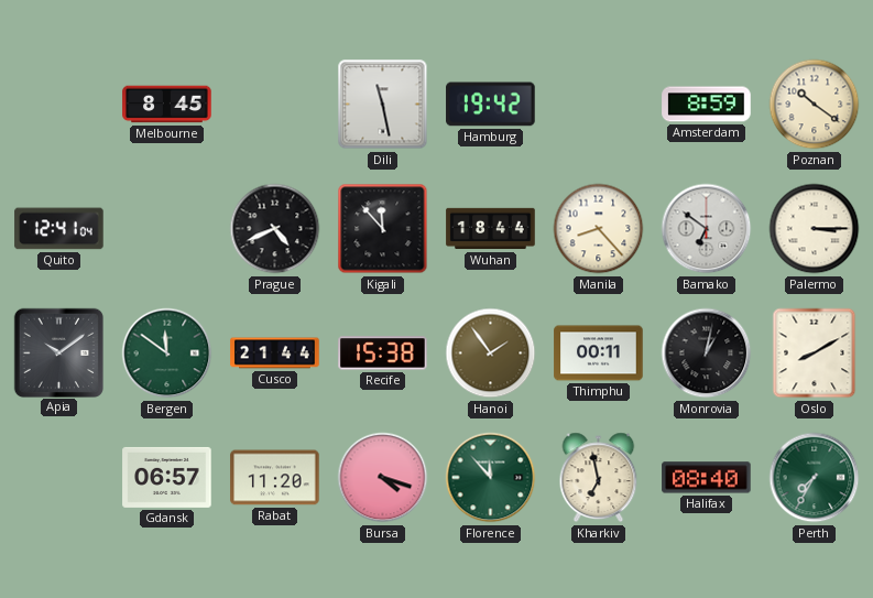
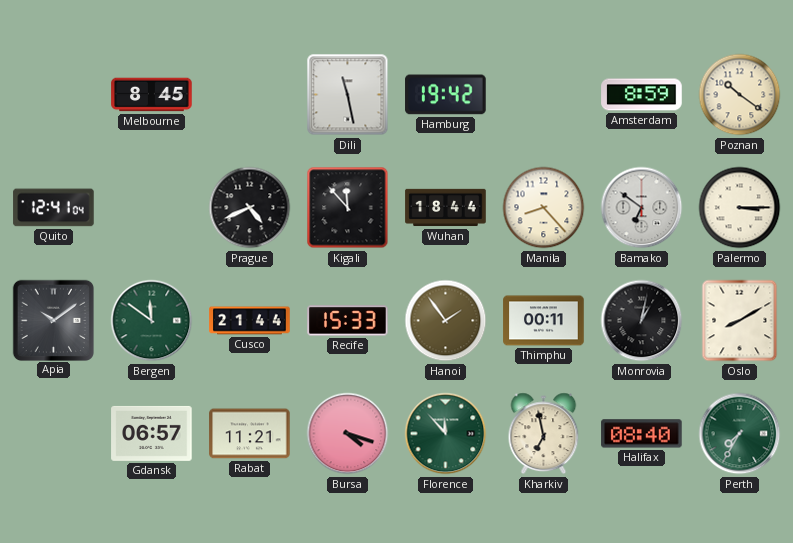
Recife: 15:38 -> 15:33 (348, 321)
Rabat: 11:20 -> 11:21 (250, 434)
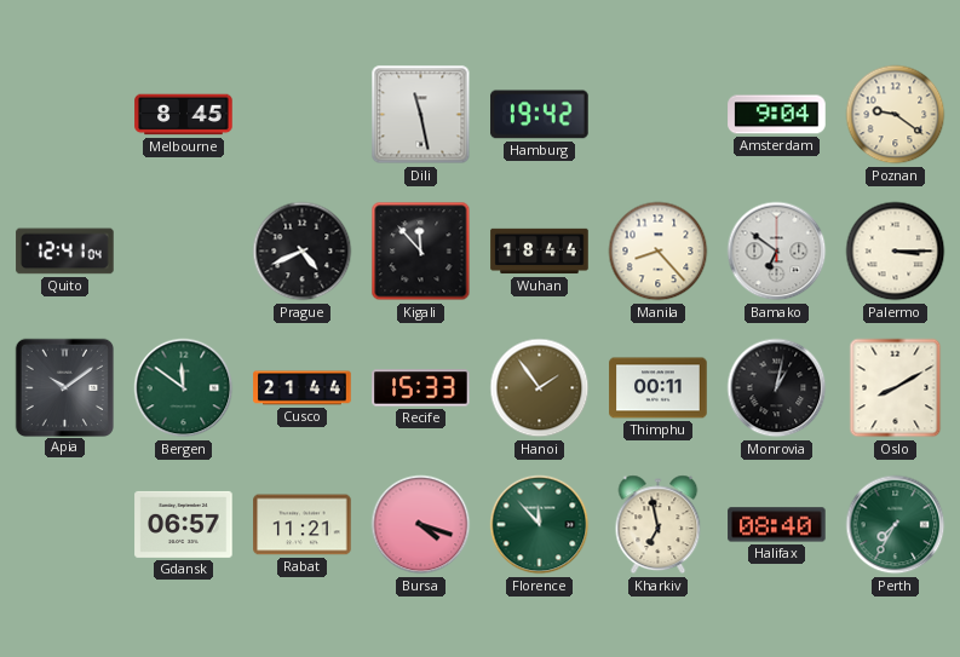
Amsterdam: 8:59 -> 9:04 (777, 115)
Poznan: 10:21 -> 9:21 (896, 115)
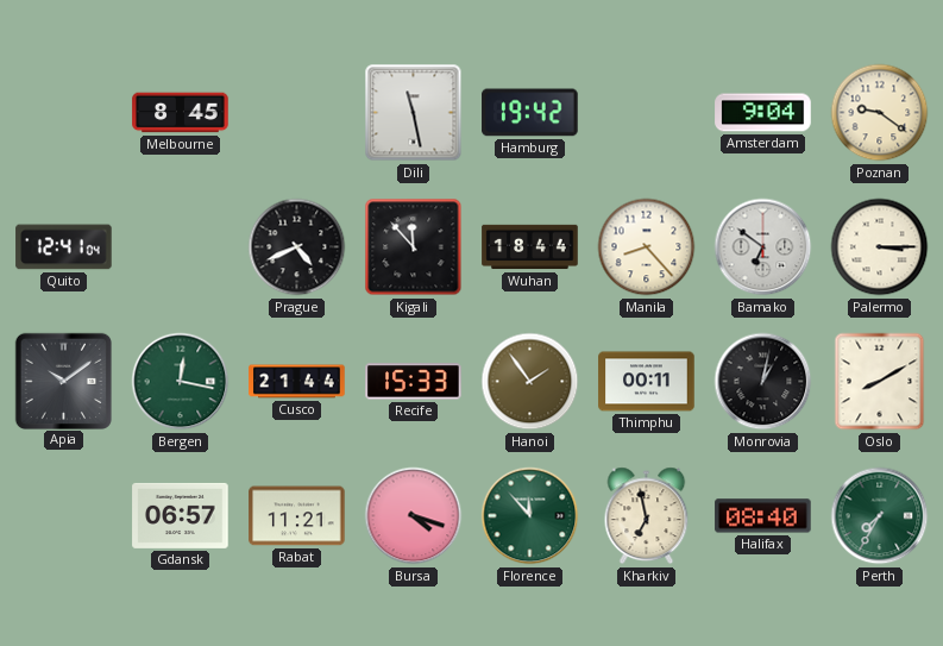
Bergen: 11:51 -> 12:17 (181, 382)
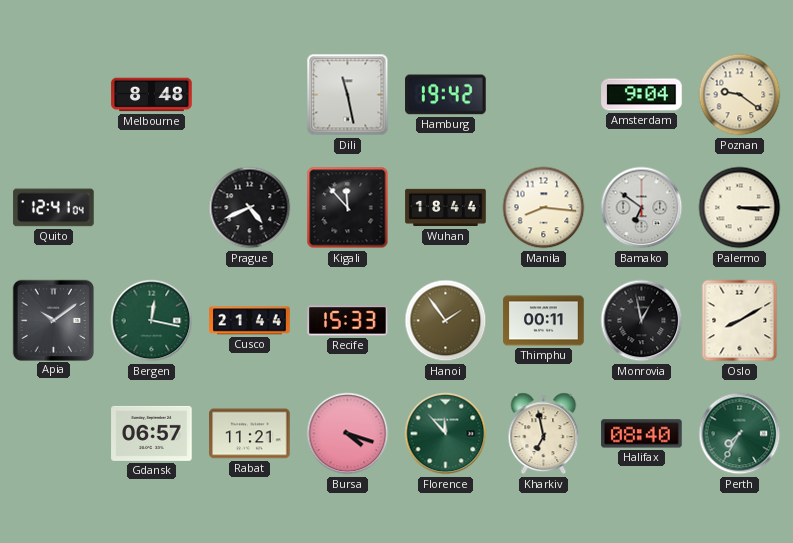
Melbourne: 8:45 -> 8:48 (152, 95)
Manila: 8:23 -> 8:16 (544, 208)
Monrovia: 1:02 -> 12:58 (642, 321)
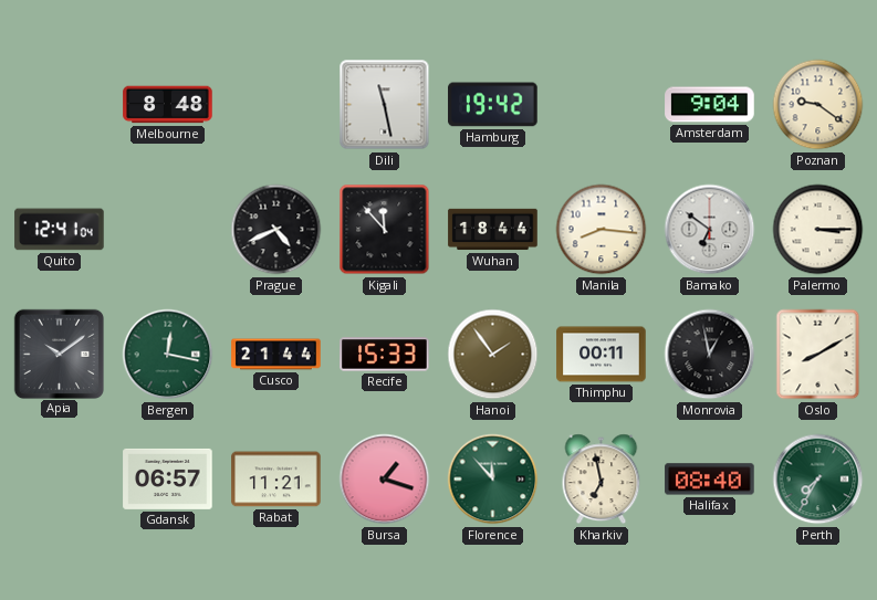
Bursa: 4:18 -> 1:18 (385, 480)
